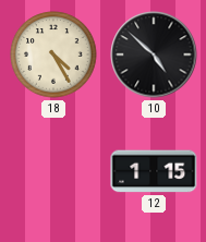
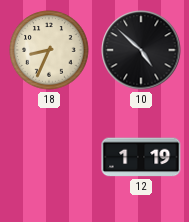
18: 4:25 -> 8:34 (49, 50)
12: 1:15 -> 1:19 (141, 157)
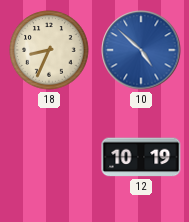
10 dial: black -> blue (141, 50)
12: 1:19 -> 10:19 (141, 157)
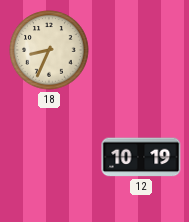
10: 4:52 -> none (141, 50)
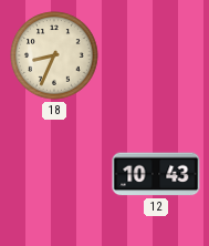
12: 10:19 -> 10:43 (156, 174)
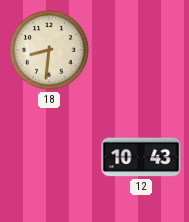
18: 8:34 -> 8:31 (49, 50)
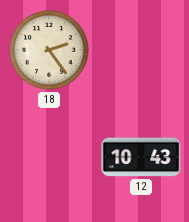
18: 8:31 -> 2:24 (49, 50)
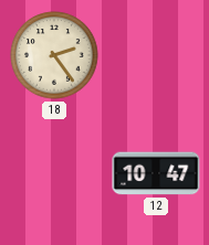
12: 10:43 -> 10:47 (156, 173)
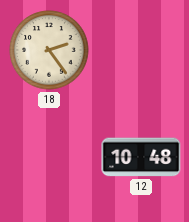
12: 10:47 -> 10:48 (141, 157)
